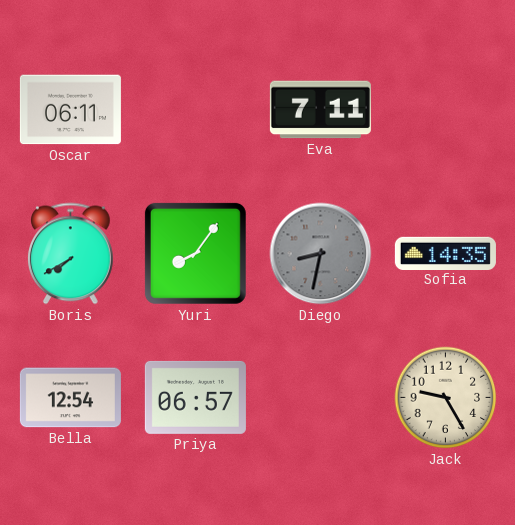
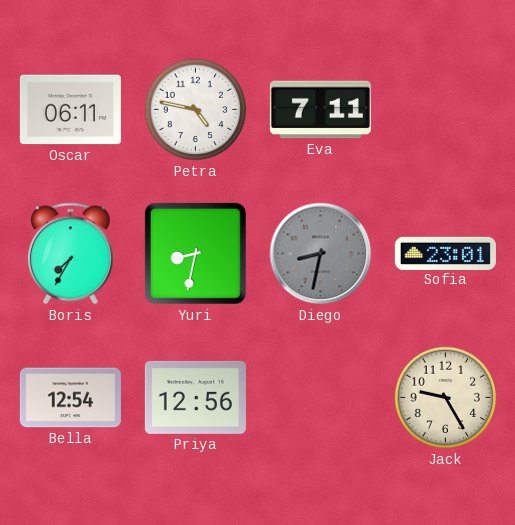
Petra: none -> 4:47 (196, 110)
Boris: 7:40 -> 7:35 (70, 254)
Yuri: 8:06 -> 8:32 (195, 253)
Sofia: 14:35 -> 23:01 (445, 253)
Priya: 06:57 -> 12:56 (195, 397)
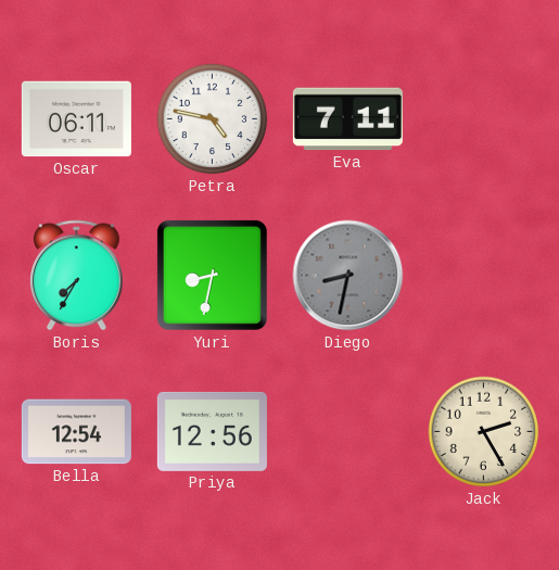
Sofia: 23:01 -> none (445, 253)
Jack: 9:25 -> 2:25 (484, 432)
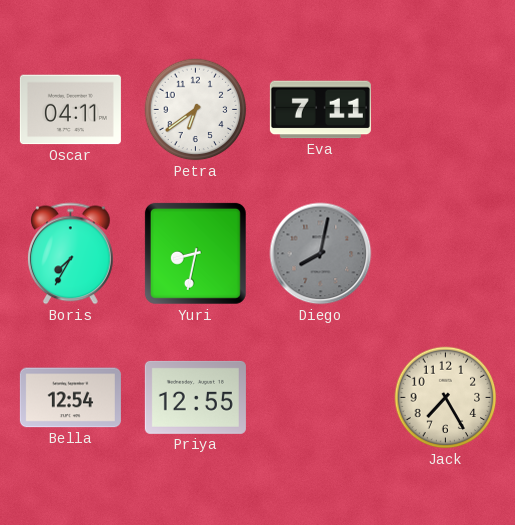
Oscar: 06:11 -> 04:11 (70, 110)
Petra: 4:47 -> 6:39 (196, 110)
Diego: 8:32 -> 8:02 (321, 254)
Priya: 12:56 -> 12:55 (195, 397)
Jack: 2:25 -> 7:25 (446, 398)
